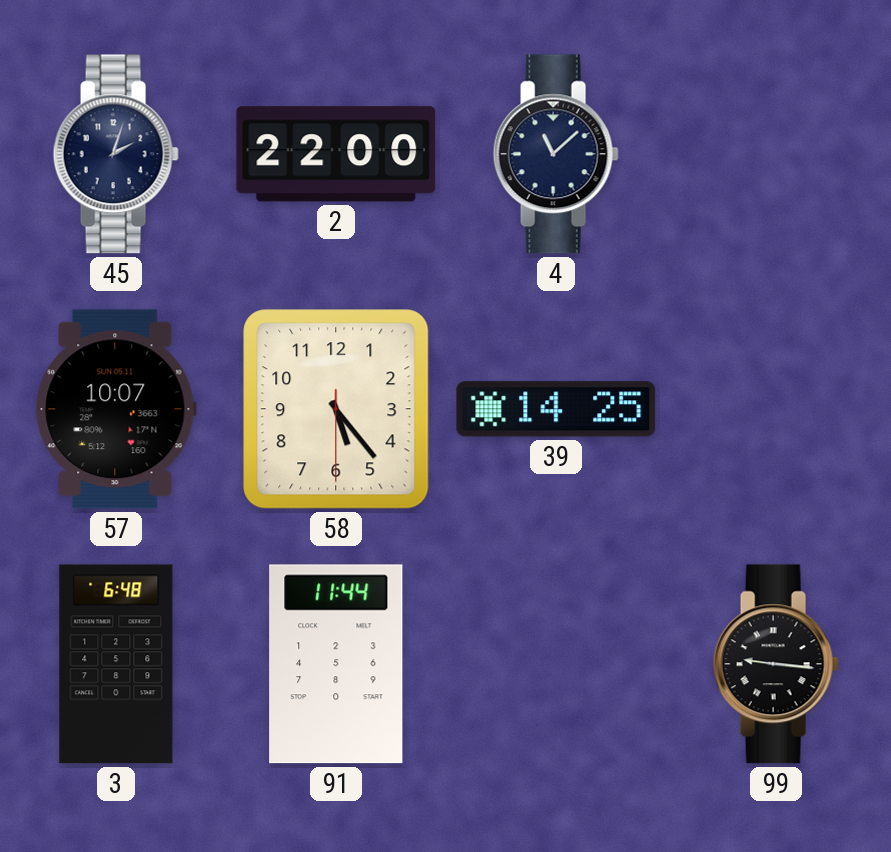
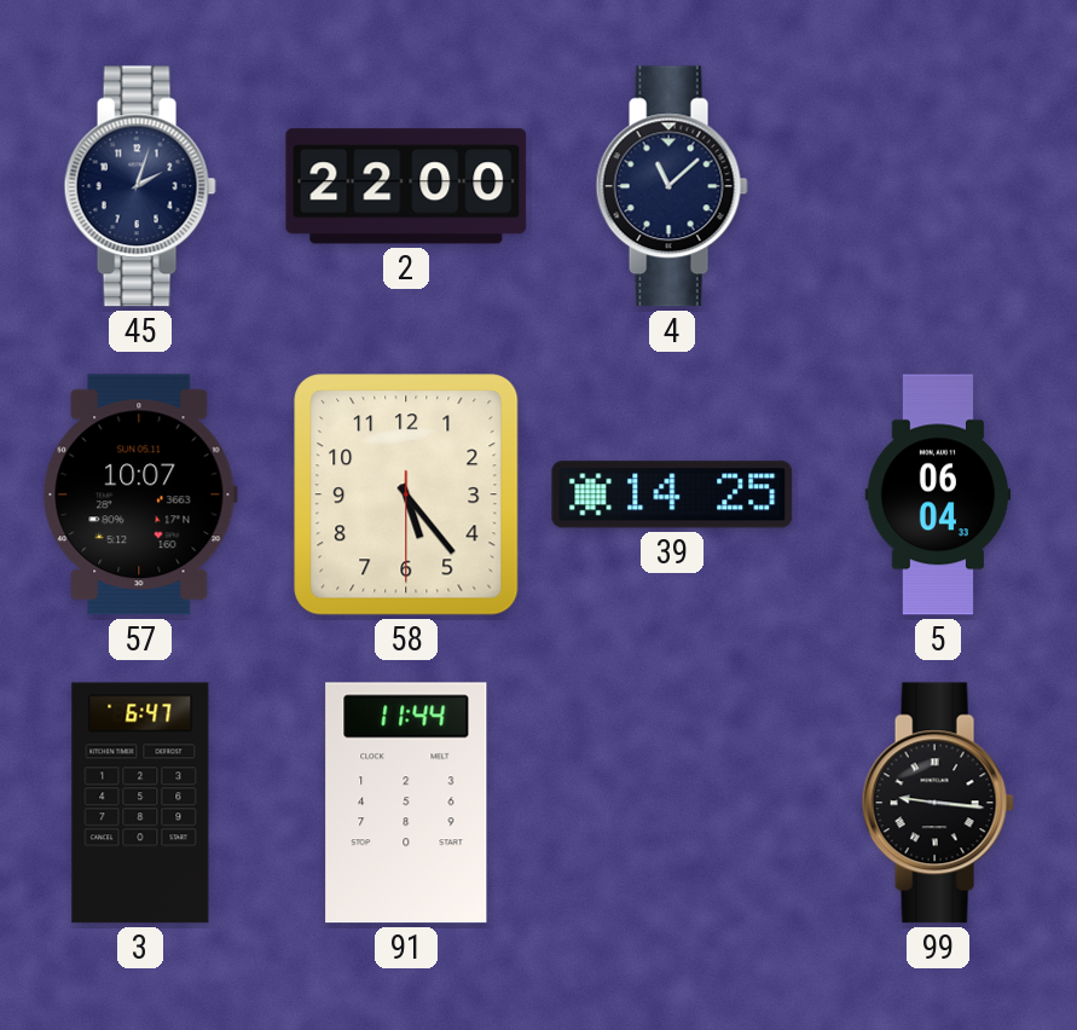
5: none -> 06:04 (938, 494)
3: 6:48 -> 6:47 (140, 803)
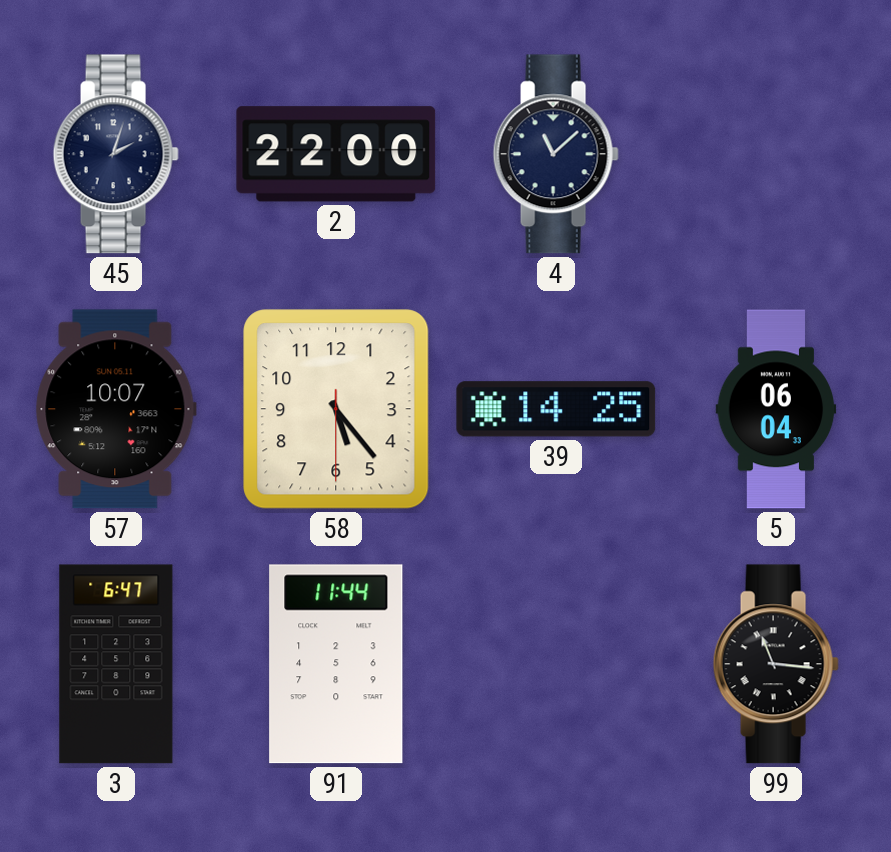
99: 9:16 -> 11:16 (776, 664)
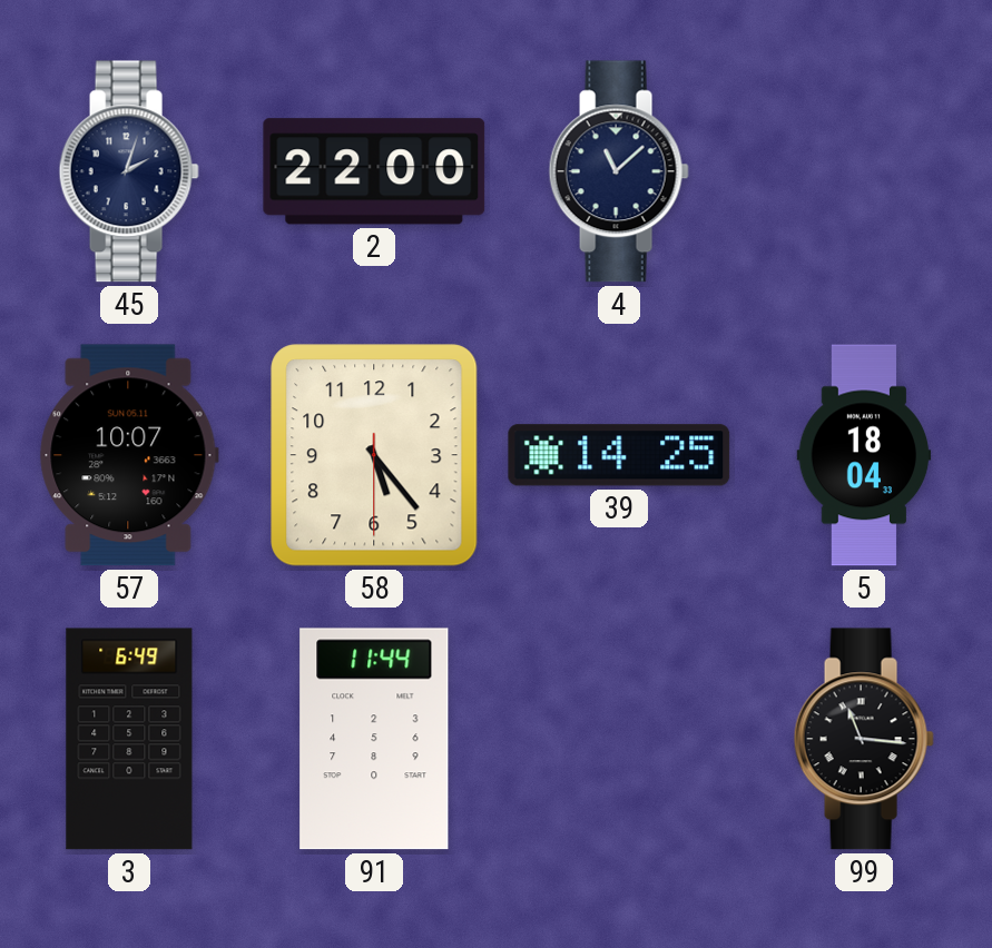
5: 06:04 -> 18:04 (864, 455)
3: 6:47 -> 6:49 (129, 739)
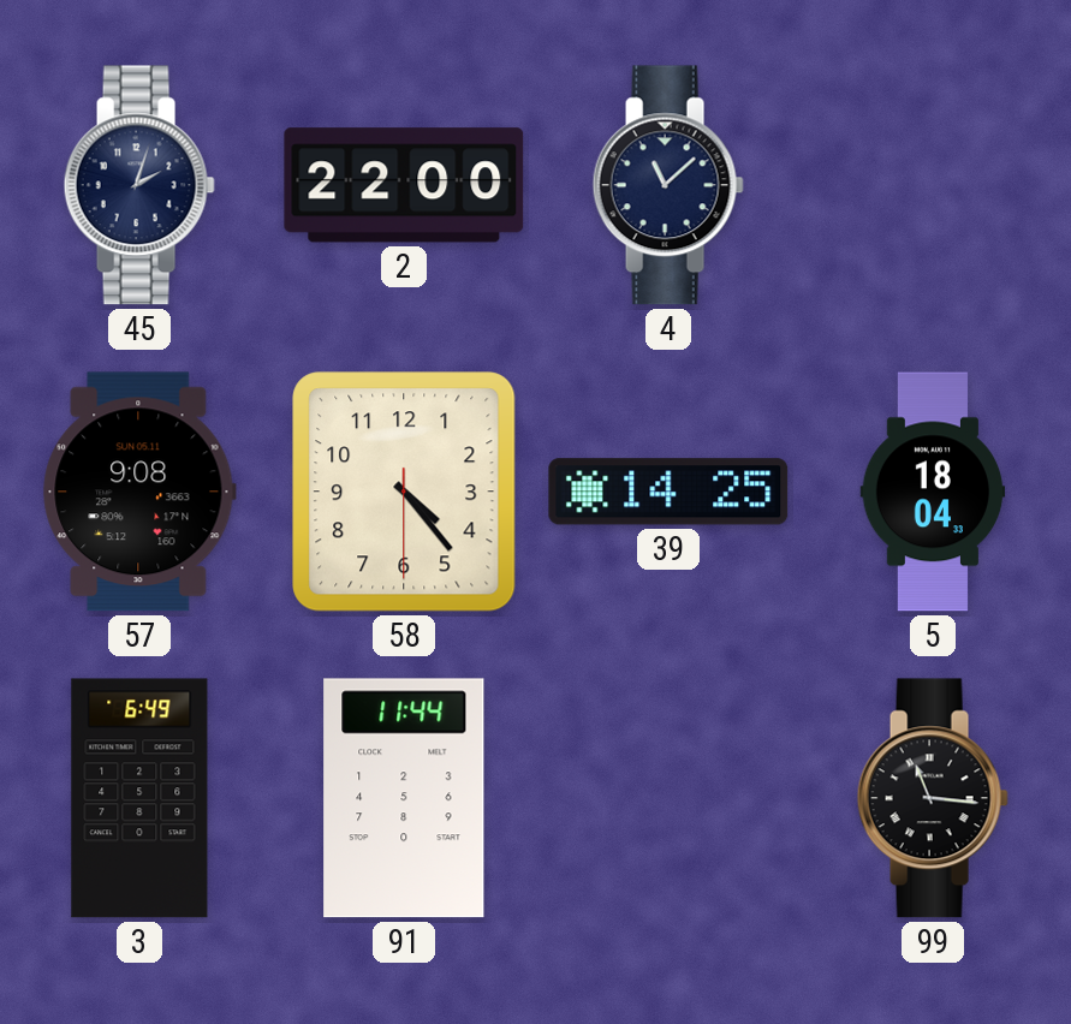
57: 10:07 -> 9:08 (139, 492)
58: 5:23 -> 4:23 (404, 492)
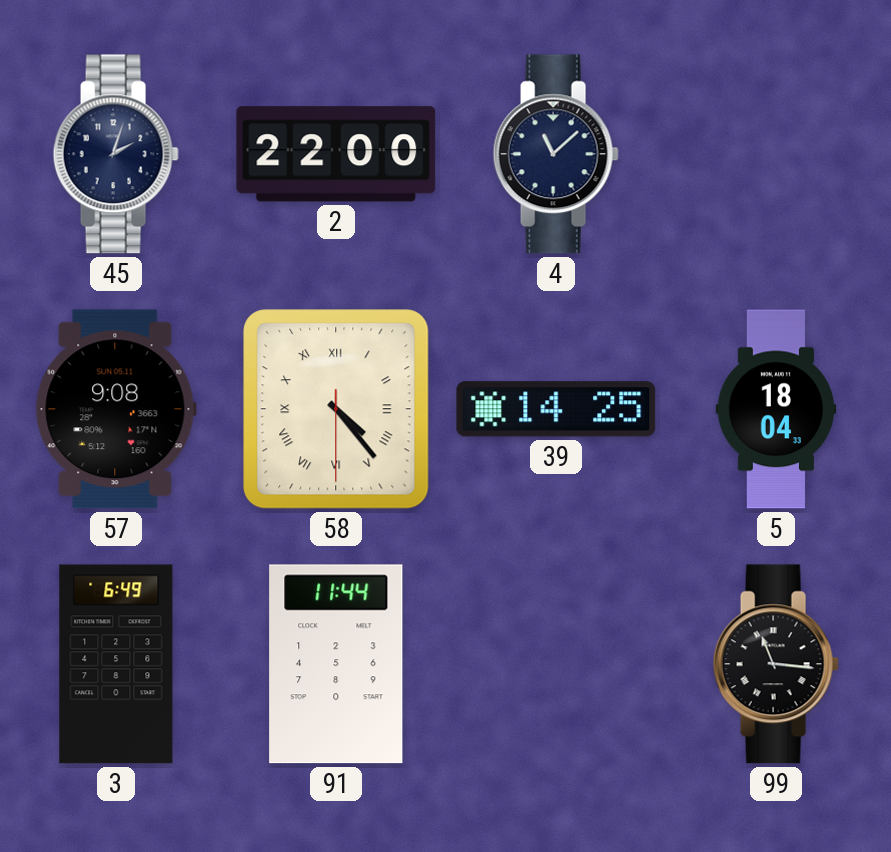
58 numerals: Arabic -> Roman (336, 409)
